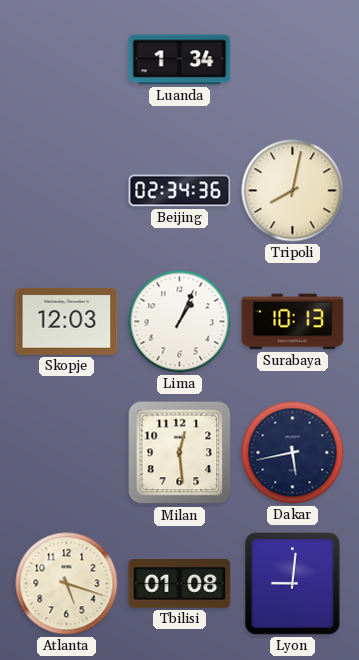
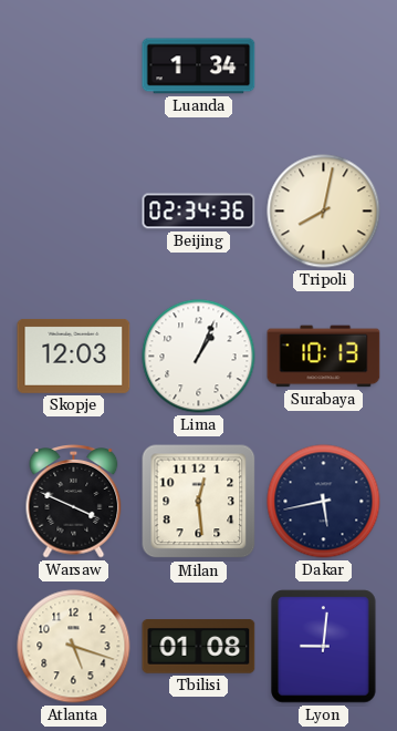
Warsaw: none -> 3:49 (74, 502)
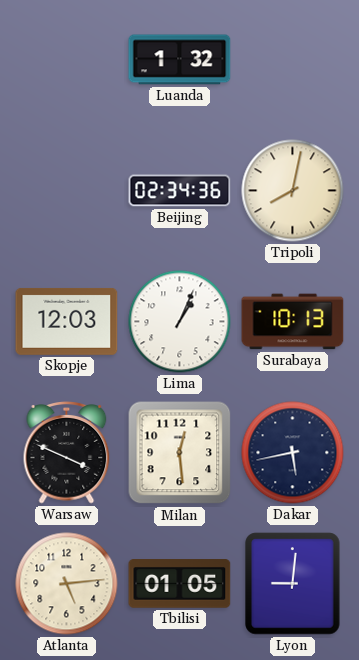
Luanda: 1:34 -> 1:32 (180, 60)
Atlanta: 5:18 -> 5:14 (67, 584)
Tbilisi: 01:08 -> 01:05 (180, 584)
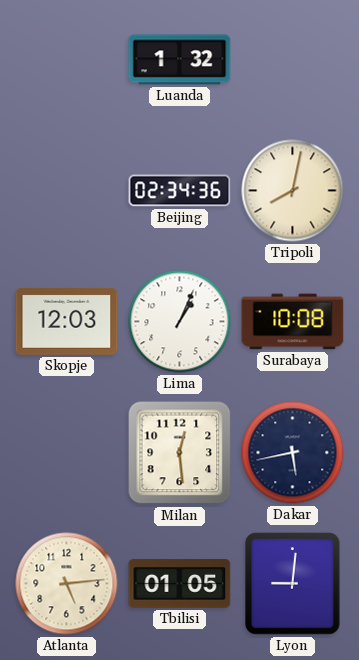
Surabaya: 10:13 -> 10:08 (293, 322)
Warsaw: 3:49 -> none (67, 453)
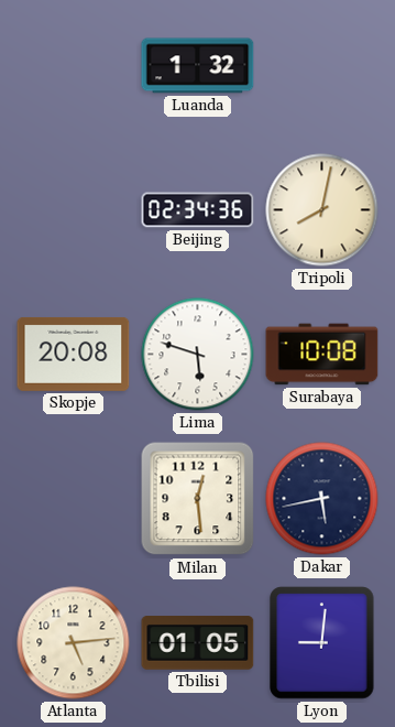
Skopje: 12:03 -> 20:08 (74, 354)
Lima: 1:04 -> 5:48 (198, 355)
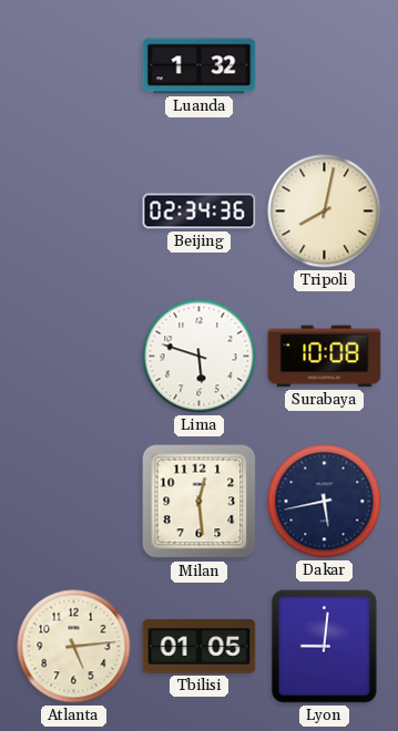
Skopje: 20:08 -> none (74, 354)
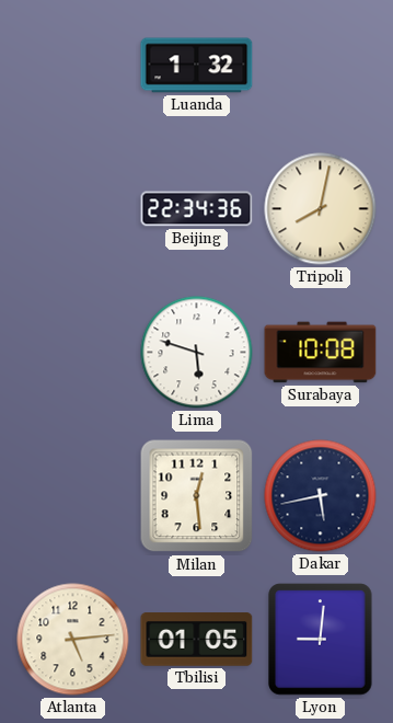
Beijing: 02:34 -> 22:34 (197, 209)
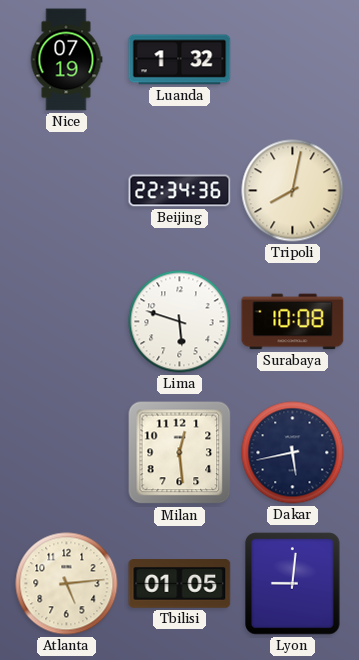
Nice: none -> 07:19 (66, 60)
